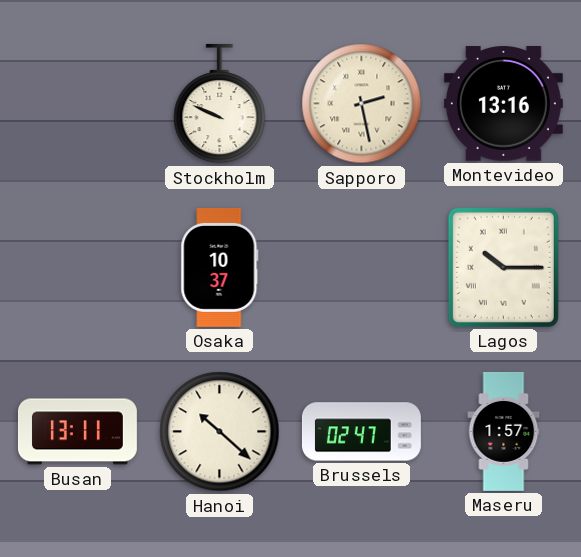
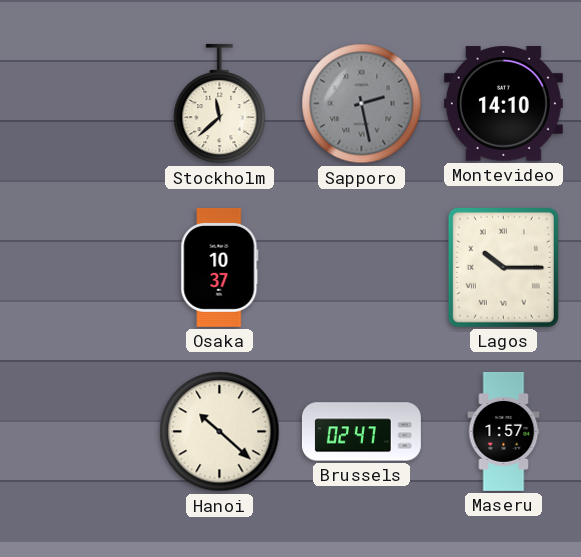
Stockholm: 9:49 -> 11:38 (220, 104)
Sapporo dial: cream -> grey (362, 104)
Montevideo: 13:16 -> 14:10 (503, 104)
Busan: 13:11 -> none (77, 432)
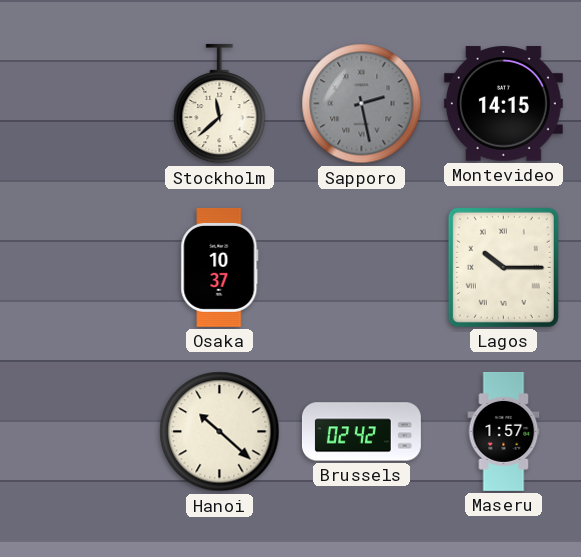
Montevideo: 14:10 -> 14:15 (503, 104)
Brussels: 02:47 -> 02:42 (361, 432)
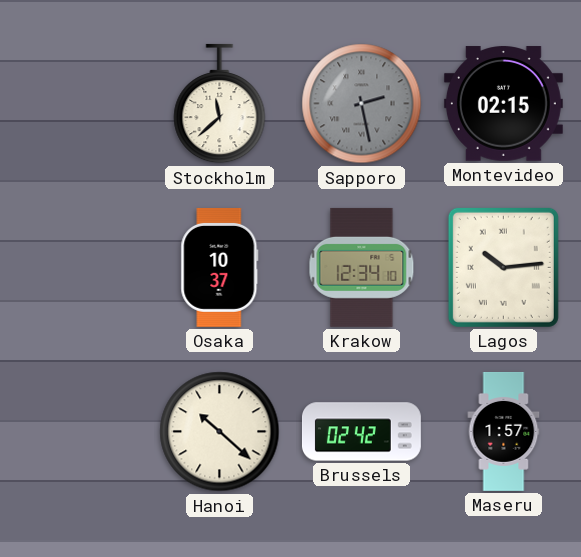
Montevideo: 14:15 -> 02:15 (503, 104)
Krakow: none -> 12:34 (362, 267)
Lagos: 10:15 -> 10:14 (503, 267)
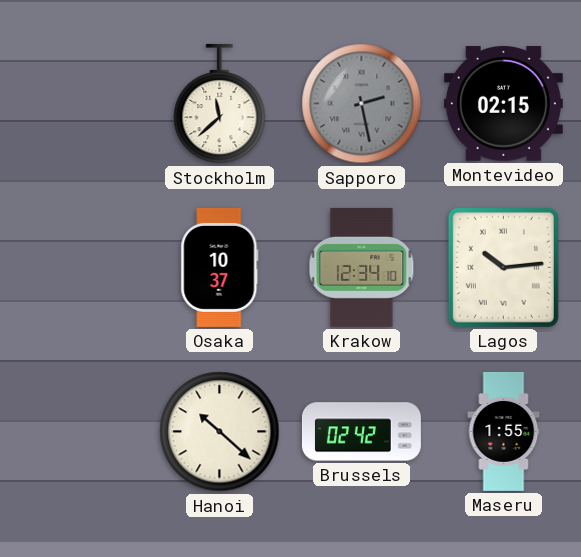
Maseru: 1:57 -> 1:55 (504, 431)
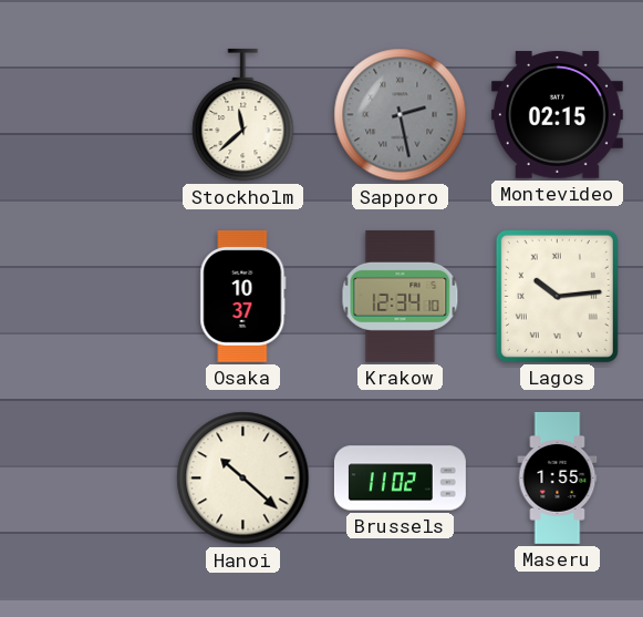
Brussels: 02:42 -> 11:02 (400, 479)
